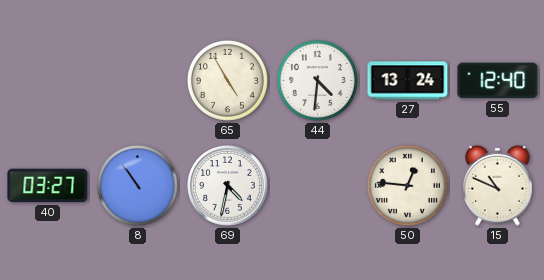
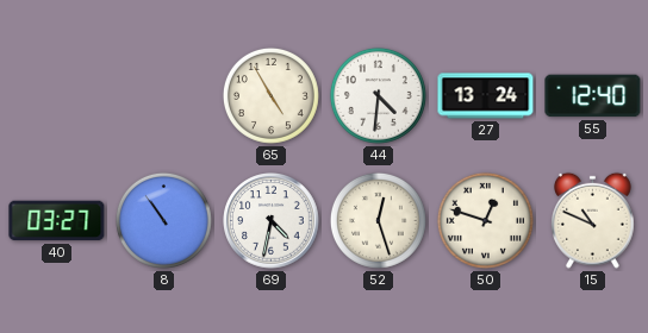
52: none -> 12:27 (378, 220)
50: 12:46 -> 12:48 (485, 220)
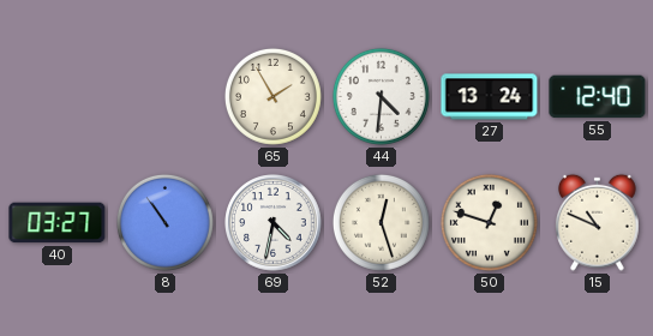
65: 4:55 -> 1:55 (272, 96)
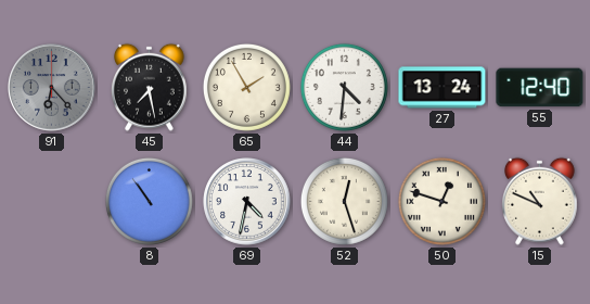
91: none -> 6:23 (52, 88)
45: none -> 7:28 (150, 87)
40: 03:27 -> none (58, 223)
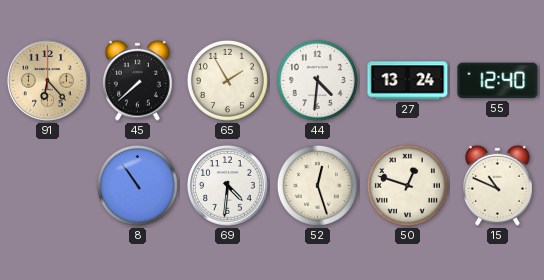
91 dial: grey -> champagne (48, 81)
45: 7:28 -> 7:38 (138, 80)
69: 4:32 -> 4:31 (228, 186)
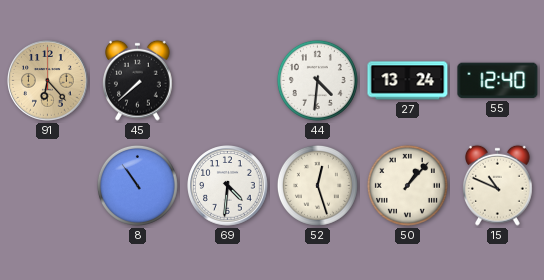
65: 1:55 -> none (227, 80)
50: 12:48 -> 1:07 (407, 185)
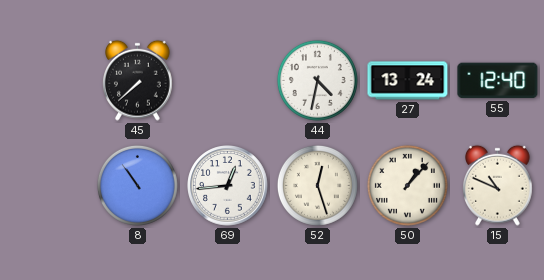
91: 6:23 -> none (48, 81)
44: 4:31 -> 4:32 (317, 80)
69: 4:31 -> 12:44 (228, 186)
